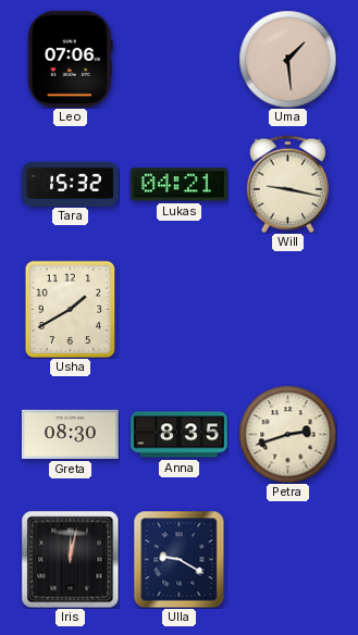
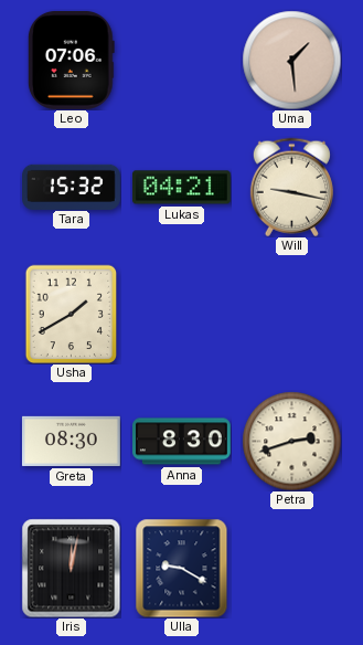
Anna: 8:35 -> 8:30 (182, 442)
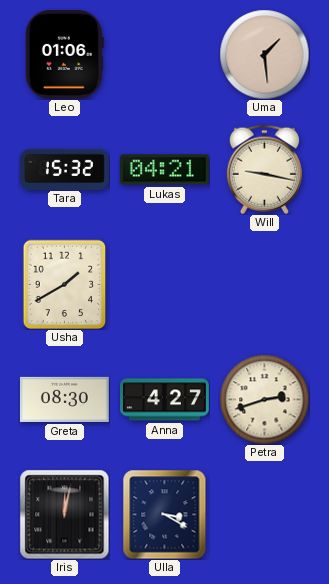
Leo: 07:06 -> 01:06 (64, 54)
Anna: 8:30 -> 4:27 (165, 400)
Ulla: 9:20 -> 3:20 (165, 514)
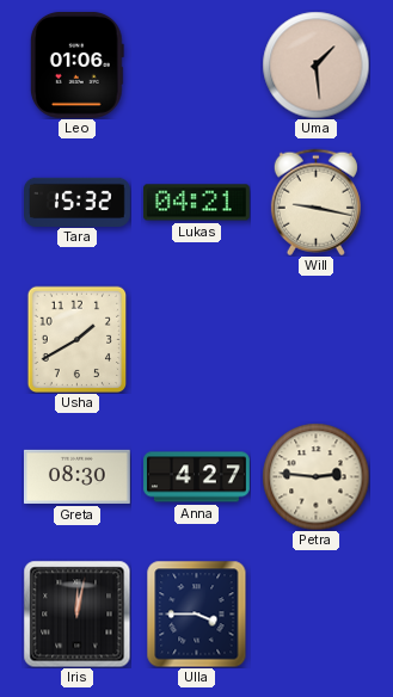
Petra: 2:42 -> 2:46 (315, 476)
Ulla: 3:20 -> 3:45 (197, 613)
